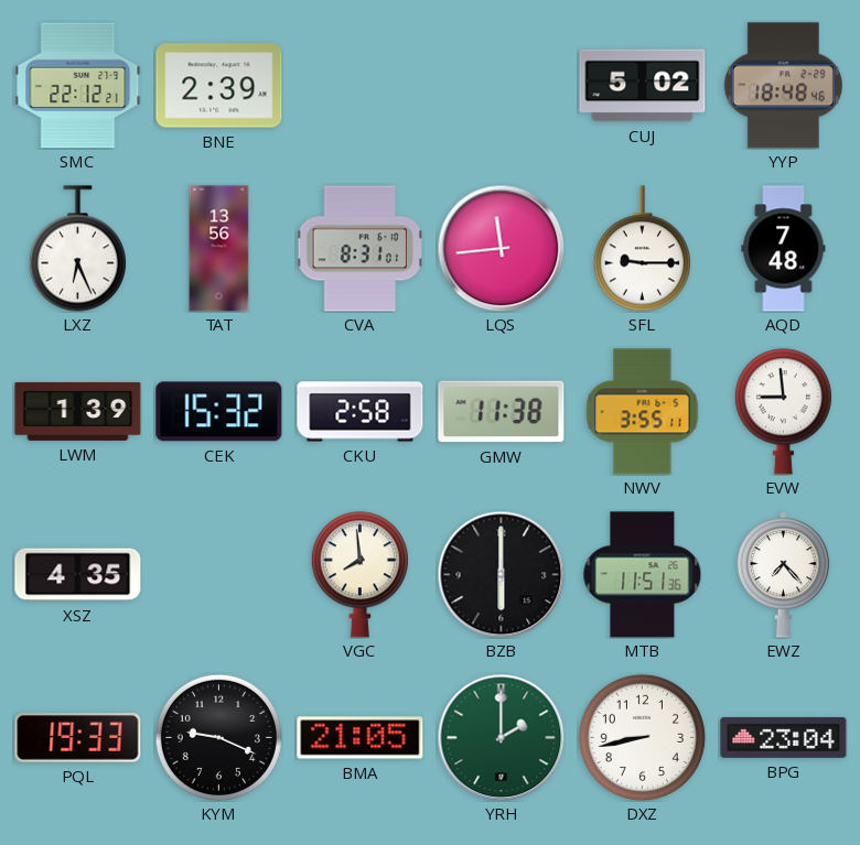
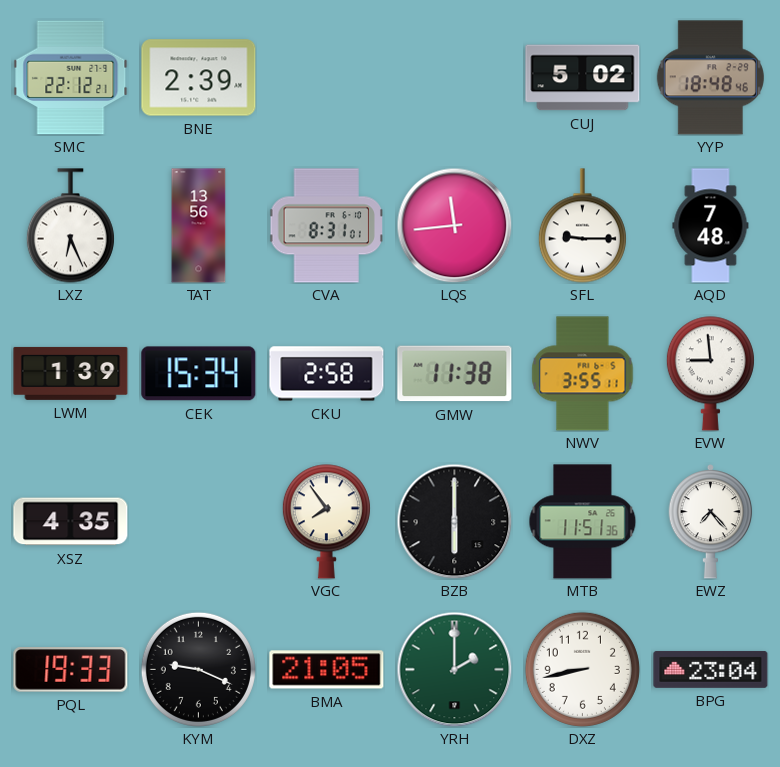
CEK: 15:32 -> 15:34 (199, 374)
VGC: 7:59 -> 7:54 (326, 522)
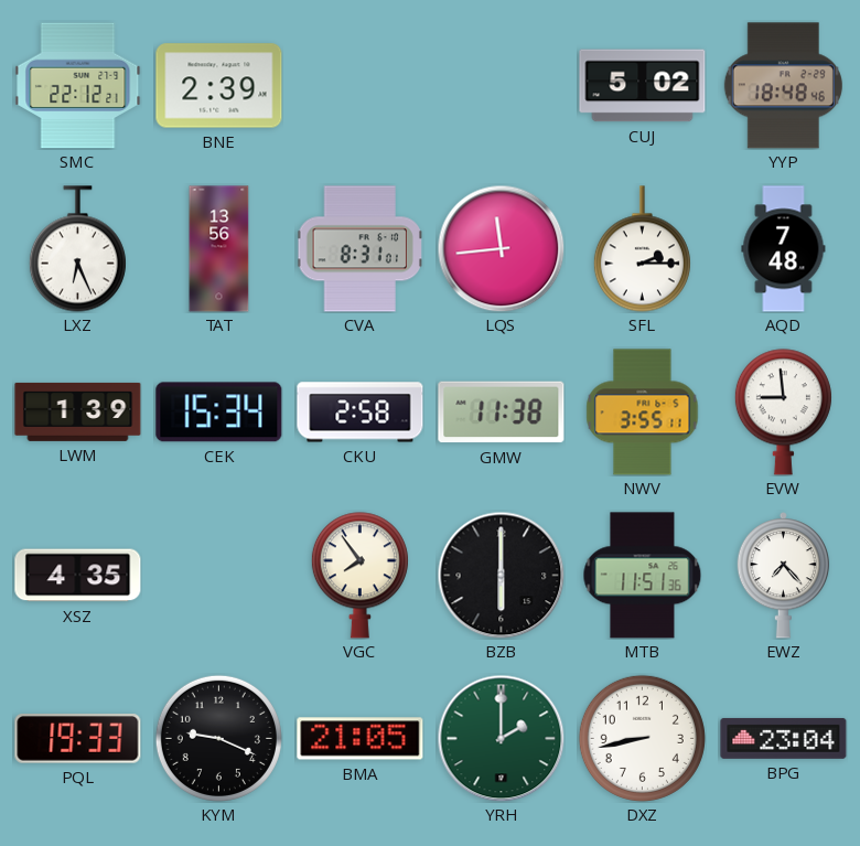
SFL: 9:15 -> 2:15 (642, 249)
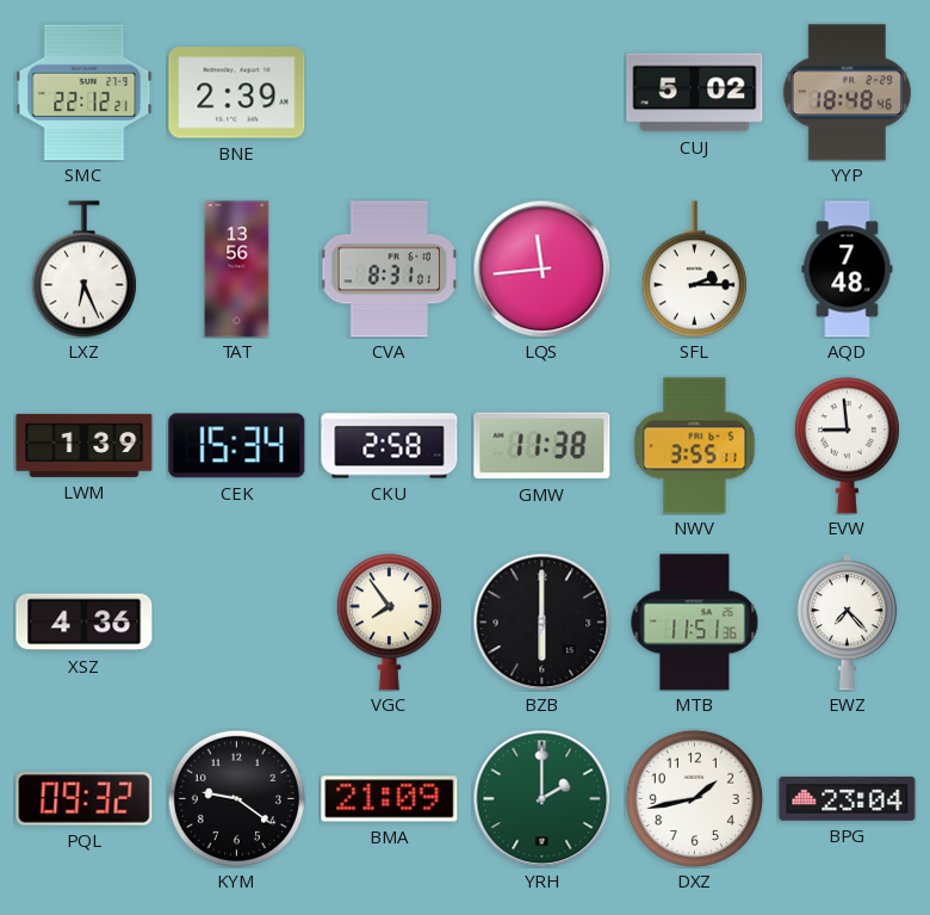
XSZ: 4:35 -> 4:36 (85, 623)
PQL: 19:33 -> 09:32 (85, 799)
KYM: 9:19 -> 9:21 (236, 798)
BMA: 21:05 -> 21:09 (390, 799)
DXZ: 8:43 -> 1:43 (694, 798)
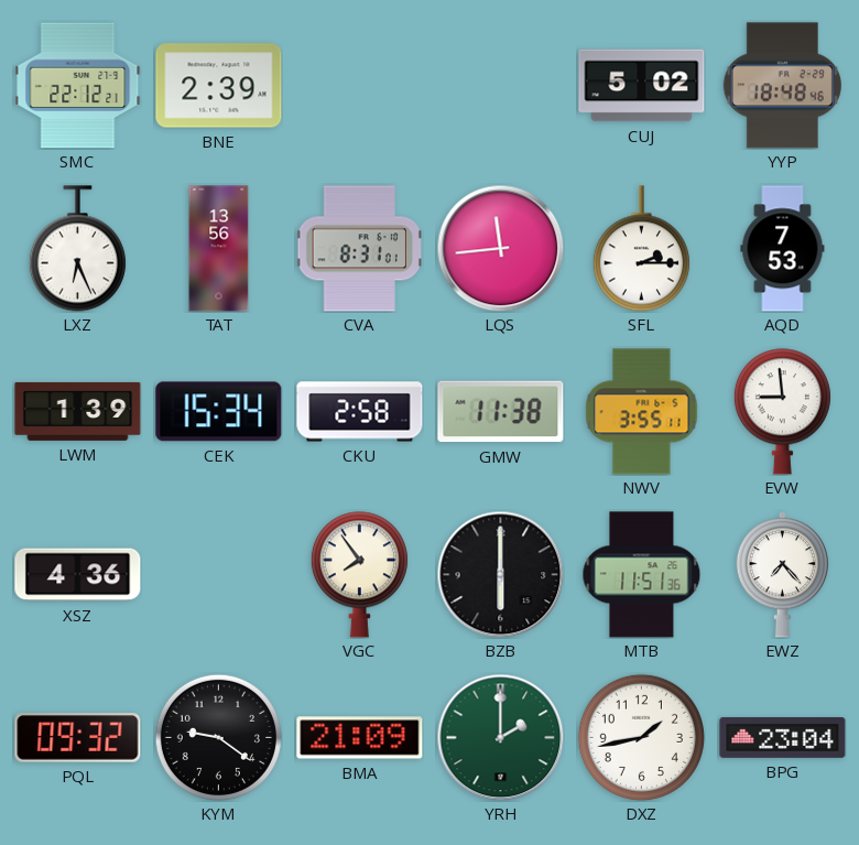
AQD: 7:48 -> 7:53 (783, 249)
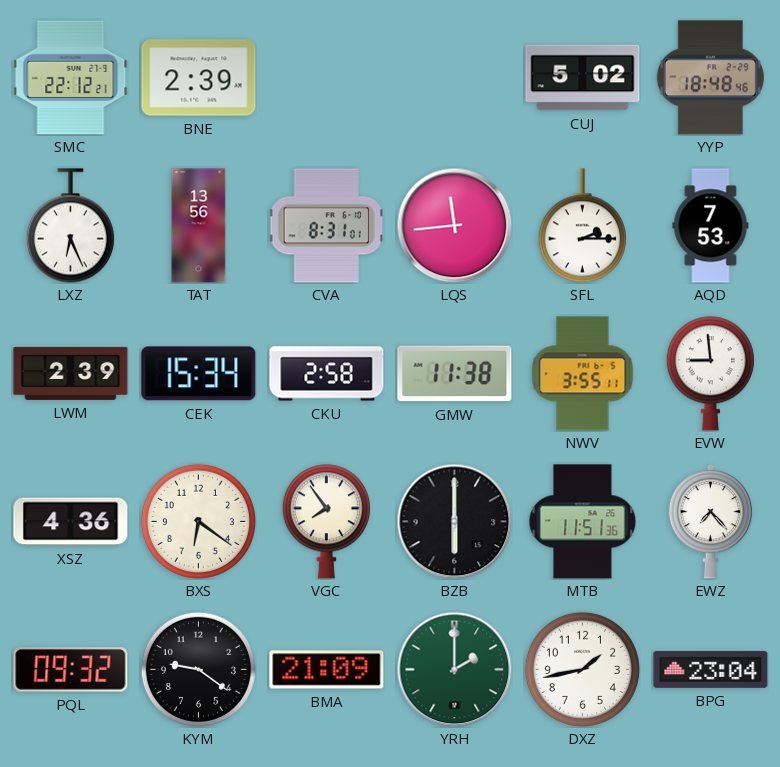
LWM: 1:39 -> 2:39 (71, 373)
BXS: none -> 6:21 (198, 521)
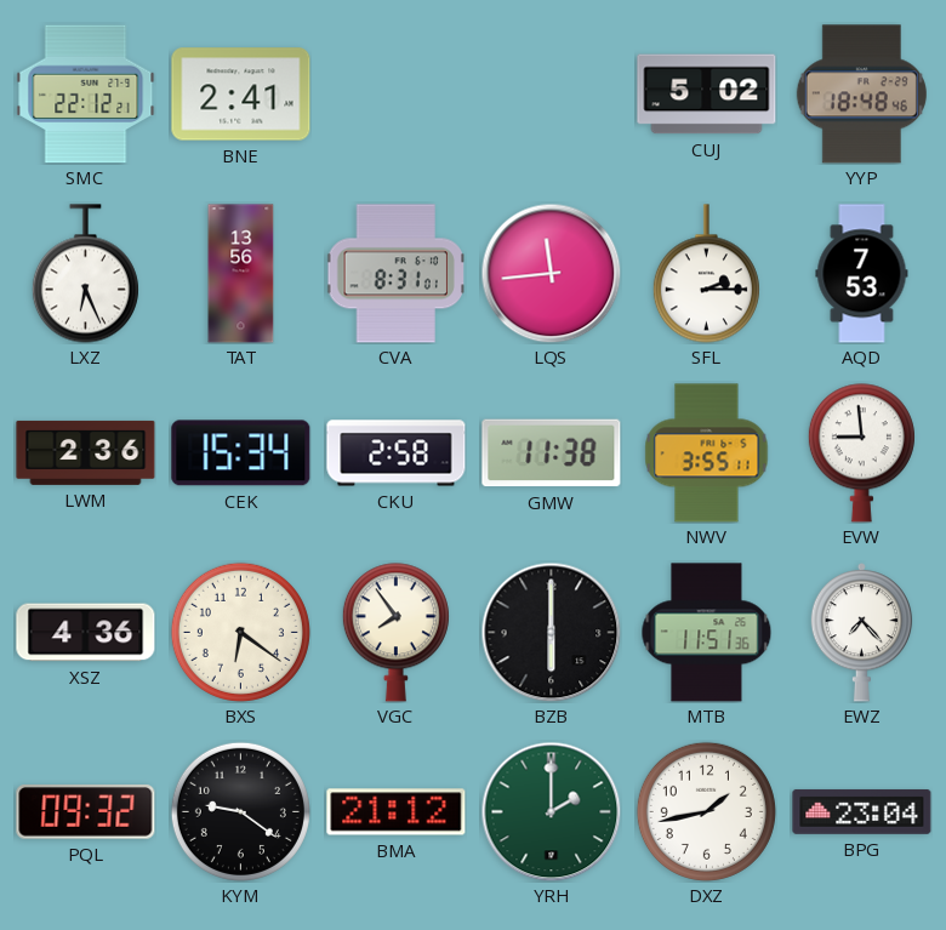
BNE: 2:39 -> 2:41 (241, 95)
LWM: 2:39 -> 2:36 (86, 452)
BMA: 21:09 -> 21:12 (397, 812)
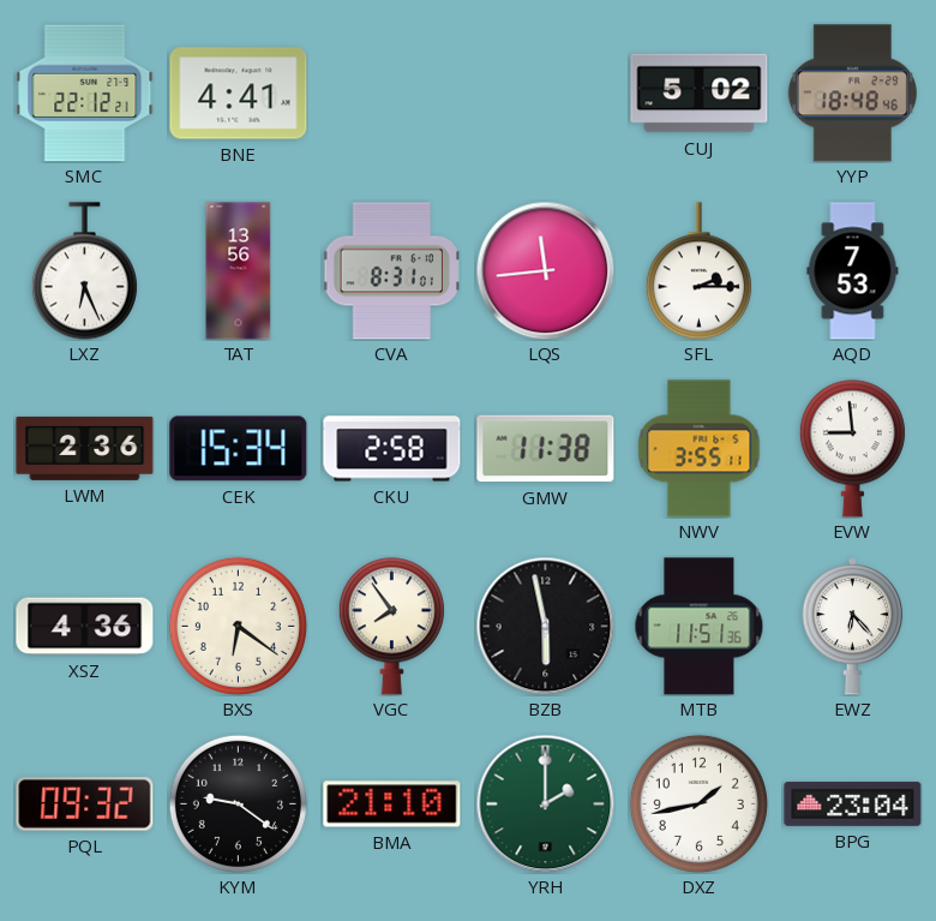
BNE: 2:41 -> 4:41 (239, 94)
BZB: 6:00 -> 5:58 (545, 626)
EWZ: 7:23 -> 6:23 (853, 627)
BMA: 21:12 -> 21:10 (392, 805)
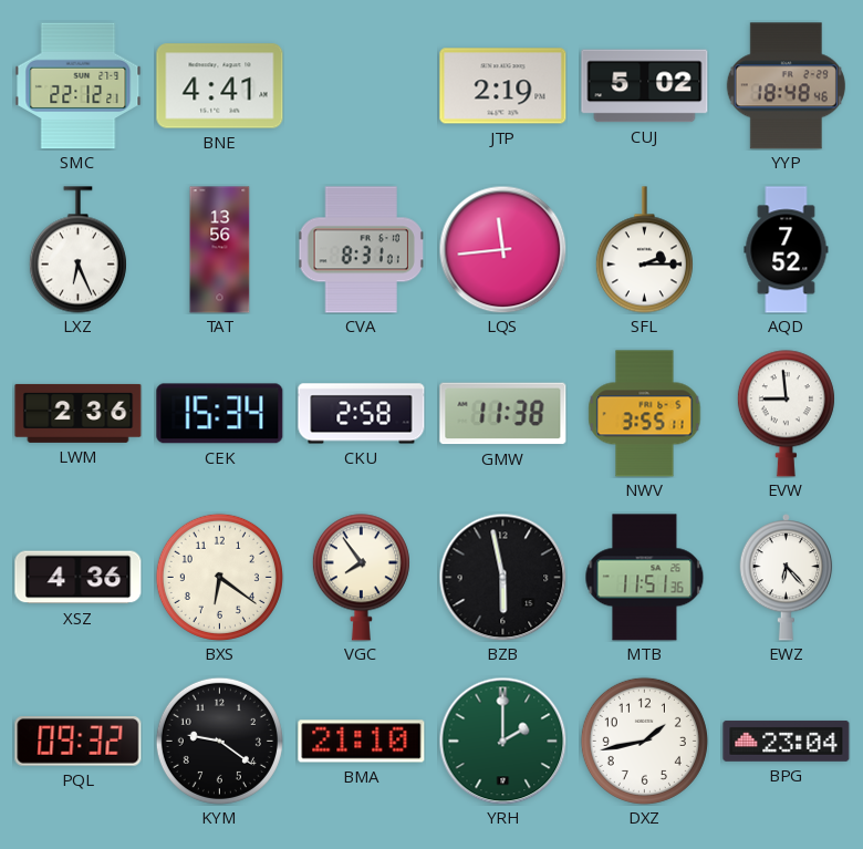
JTP: none -> 2:19 (503, 86)
AQD: 7:53 -> 7:52 (787, 250)
